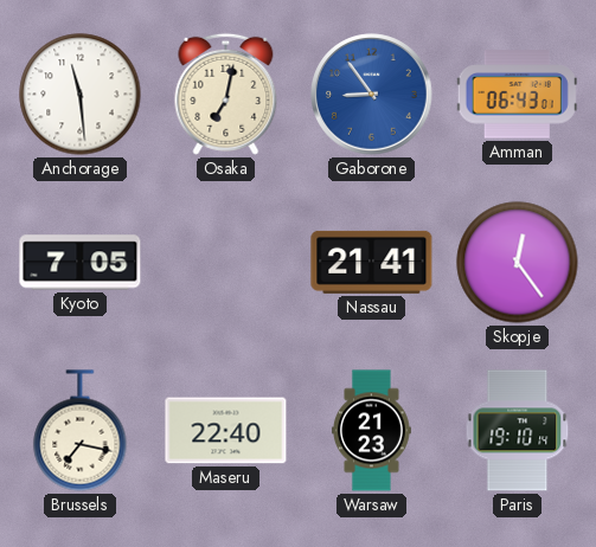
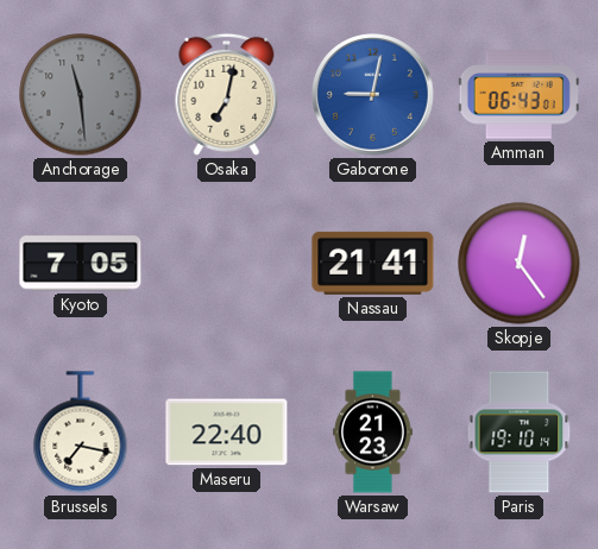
Anchorage dial: white -> grey (81, 95)
Gaborone: 8:54 -> 9:02 (373, 95)
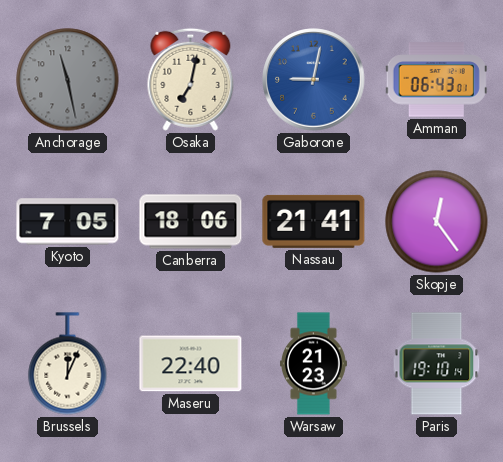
Anchorage: 11:29 -> 11:28 (68, 80)
Canberra: none -> 18:06 (191, 222)
Brussels: 7:17 -> 12:04 (68, 364)
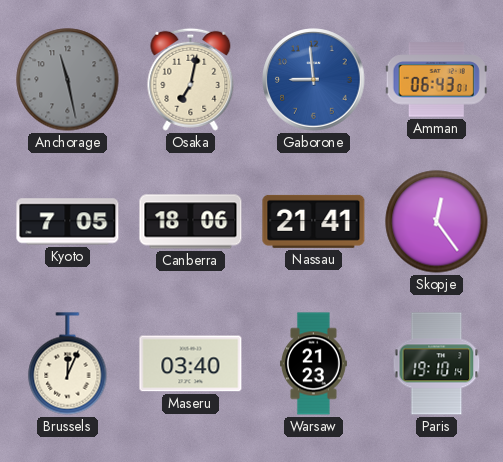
Gaborone: 9:02 -> 8:59 (314, 80)
Maseru: 22:40 -> 03:40 (191, 364)
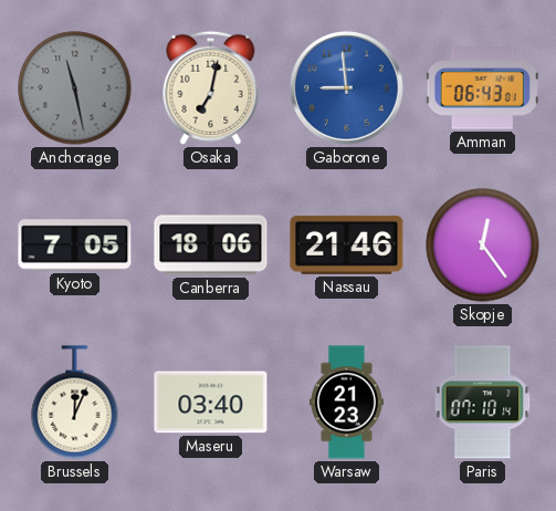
Nassau: 21:41 -> 21:46 (347, 244)
Paris: 19:10 -> 07:10 (483, 403)
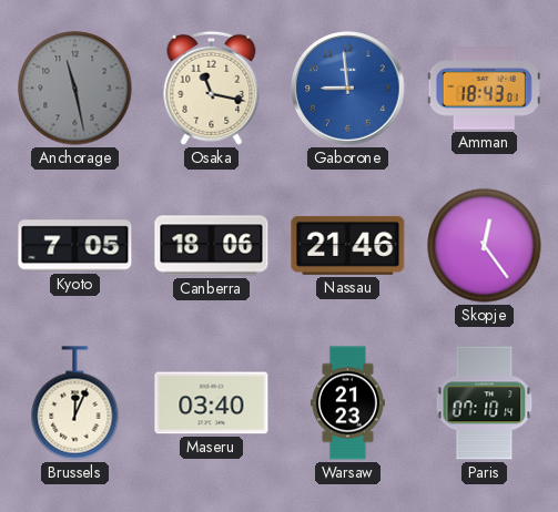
Osaka: 7:02 -> 11:17 (212, 88)
Amman: 06:43 -> 18:43 (484, 89)
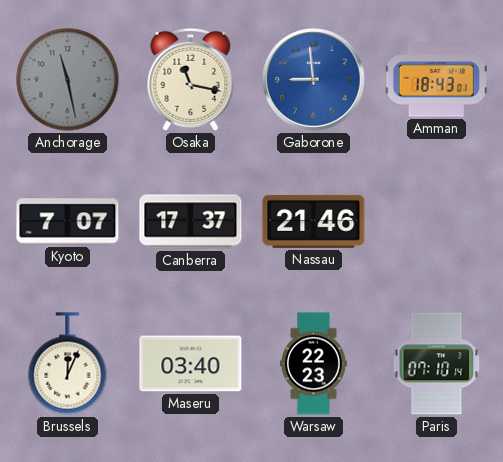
Kyoto: 7:05 -> 7:07 (68, 222)
Canberra: 18:06 -> 17:37 (191, 222)
Skopje: 12:24 -> none (485, 246)
Warsaw: 21:23 -> 22:23 (313, 364)
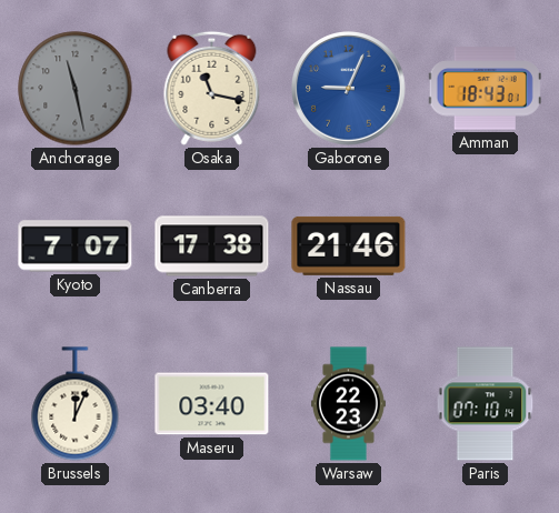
Gaborone: 8:59 -> 9:04 (349, 89)
Canberra: 17:37 -> 17:38 (212, 247)
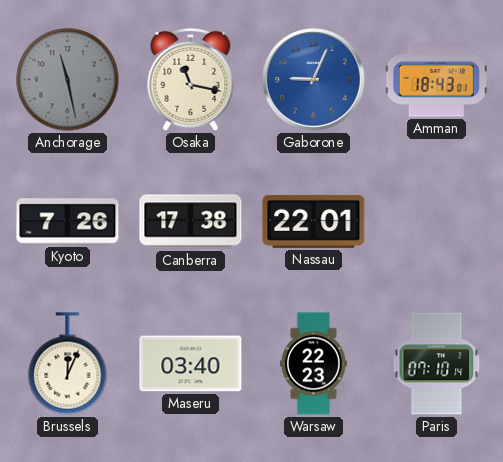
Kyoto: 7:07 -> 7:26 (68, 222)
Nassau: 21:46 -> 22:01 (314, 221)
